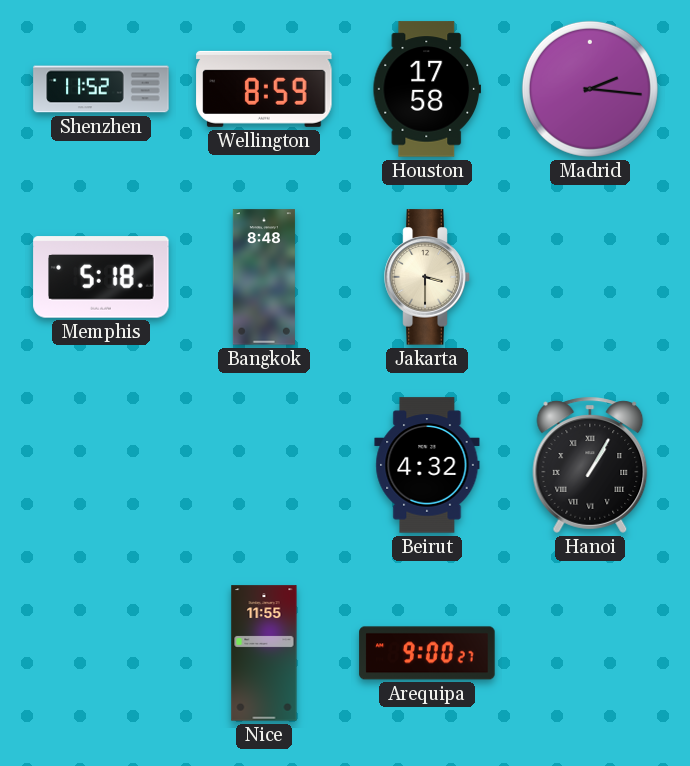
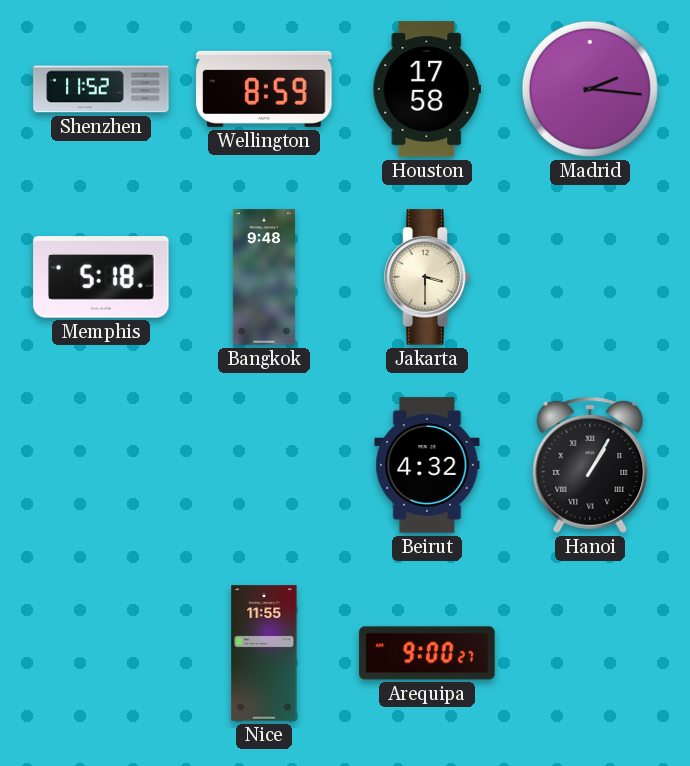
Bangkok: 8:48 -> 9:48 (264, 277)
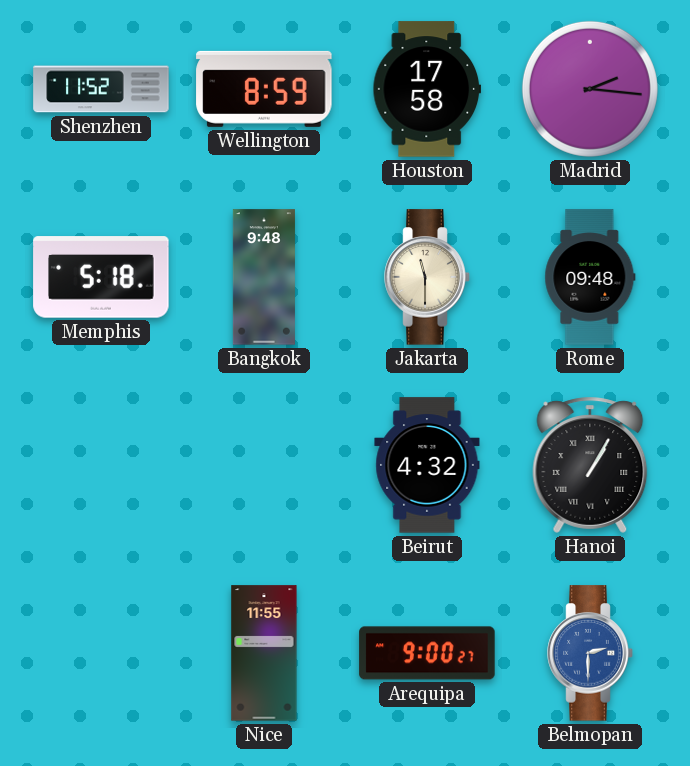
Jakarta: 3:30 -> 11:30 (427, 277)
Rome: none -> 09:48 (590, 277)
Belmopan: none -> 2:30 (590, 653)
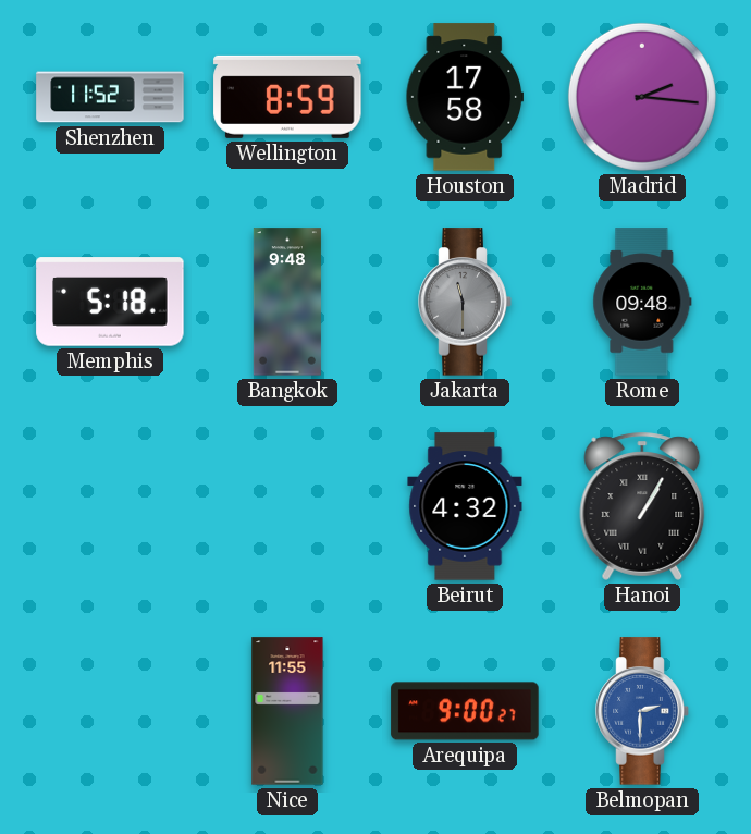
Jakarta dial: cream -> grey (465, 302)
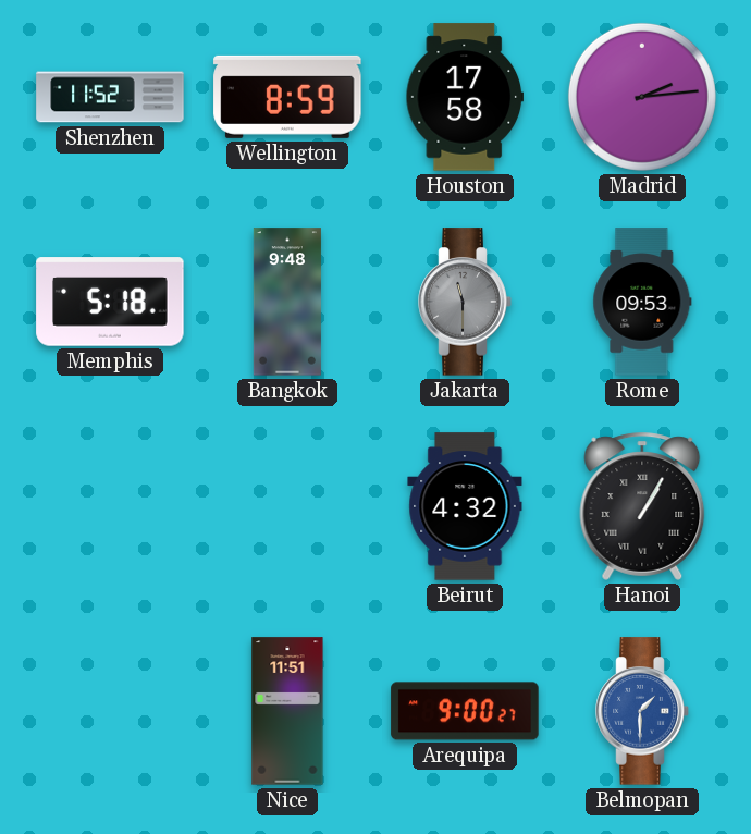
Madrid: 2:16 -> 2:14 (642, 97)
Rome: 09:48 -> 09:53 (642, 302)
Nice: 11:55 -> 11:51 (287, 711)
Belmopan: 2:30 -> 1:30 (642, 711)
